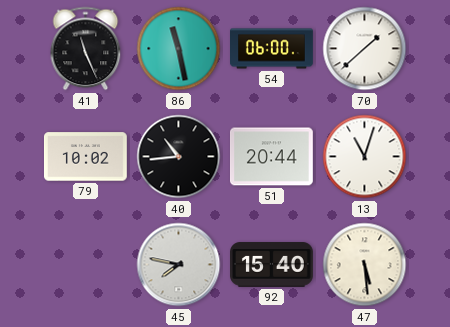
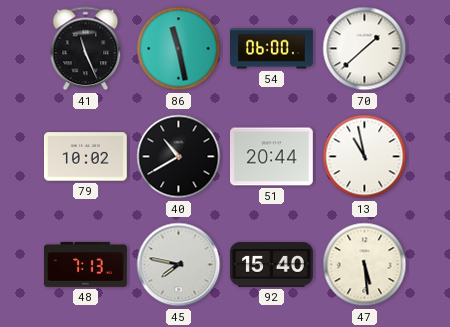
40: 10:44 -> 10:40 (179, 157)
13: 11:03 -> 10:58 (365, 157)
48: none -> 7:13 (86, 264)
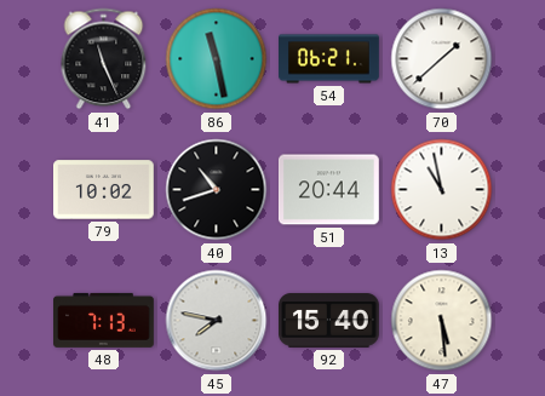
54: 06:00 -> 06:21 (329, 59)
40: 10:40 -> 10:42 (217, 190)
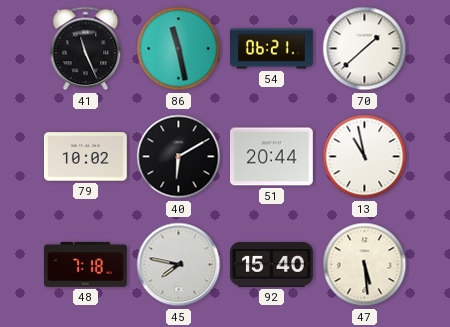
40: 10:42 -> 6:10 (179, 157)
48: 7:13 -> 7:18 (86, 264)
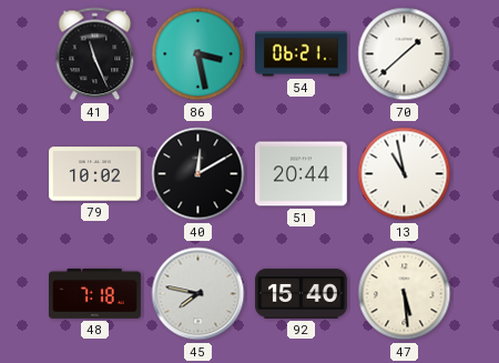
86: 11:28 -> 3:28 (198, 54)
40: 6:10 -> 12:10 (198, 174)
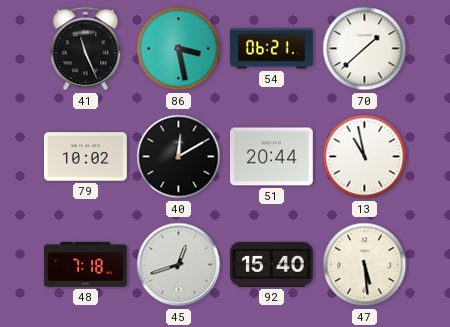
45: 7:47 -> 12:42 (179, 265)
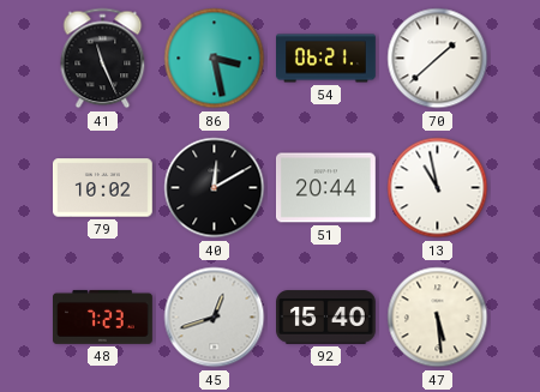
48: 7:18 -> 7:23 (103, 316)
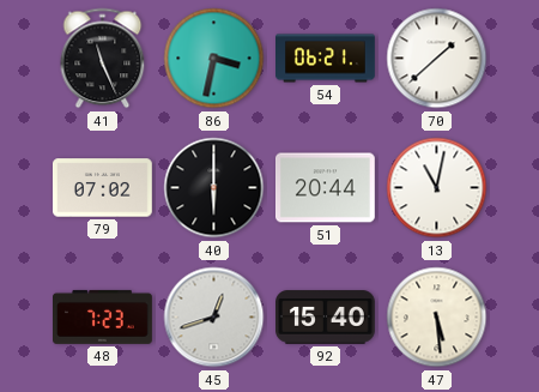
86: 3:28 -> 3:32 (214, 59)
79: 10:02 -> 07:02 (103, 188)
40: 12:10 -> 6:00 (214, 188)
13: 10:58 -> 11:02 (437, 188)
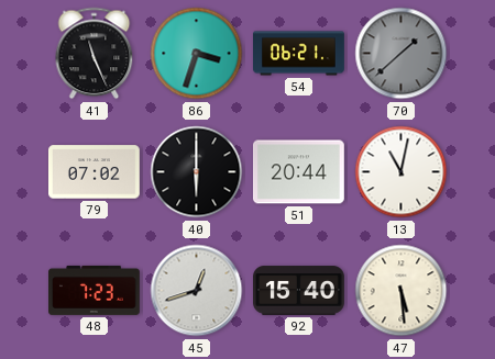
86: 3:32 -> 3:33 (197, 54)
70 dial: white -> grey (402, 54)
